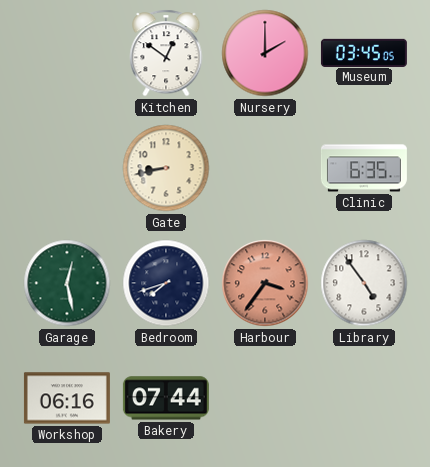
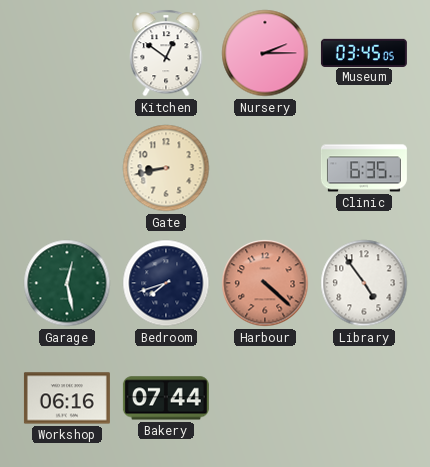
Nursery: 2:00 -> 2:15 (265, 53)
Harbour: 3:36 -> 4:22 (265, 283)
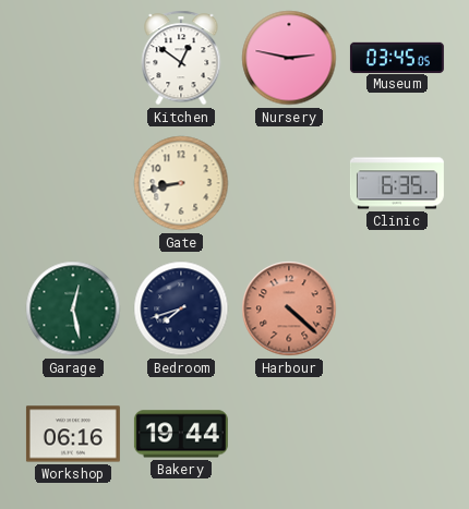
Nursery: 2:15 -> 2:47 (289, 58)
Library: 4:54 -> none (364, 283)
Bakery: 07:44 -> 19:44 (181, 434)
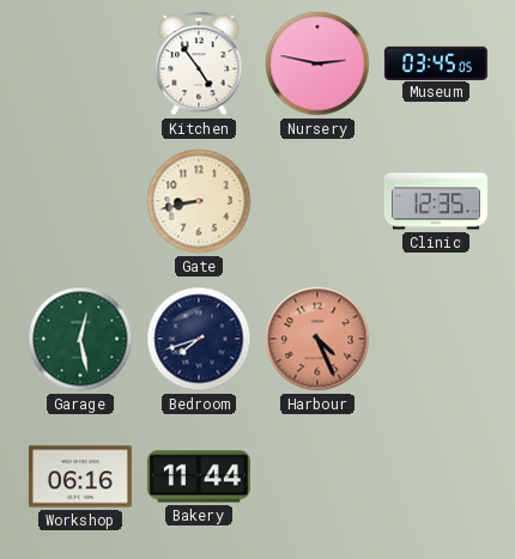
Kitchen: 12:51 -> 4:54 (199, 63)
Clinic: 6:35 -> 12:35 (436, 201)
Harbour: 4:22 -> 4:26 (317, 339)
Bakery: 19:44 -> 11:44 (199, 476)
